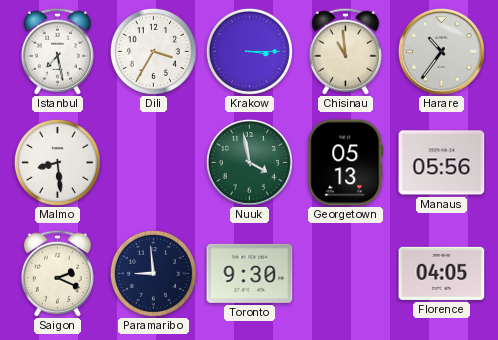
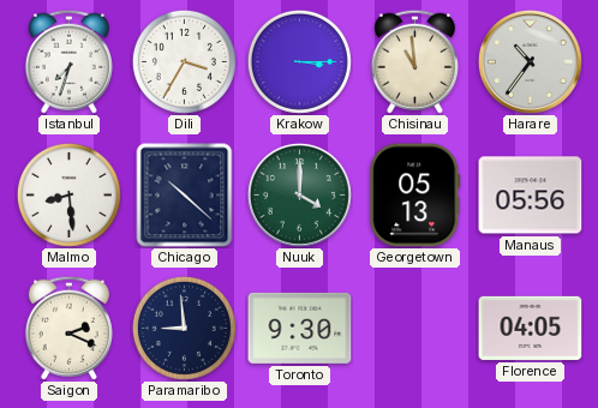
Istanbul: 7:28 -> 7:33 (68, 61)
Chicago: none -> 10:22 (185, 196)
Nuuk: 3:58 -> 4:00 (299, 194)
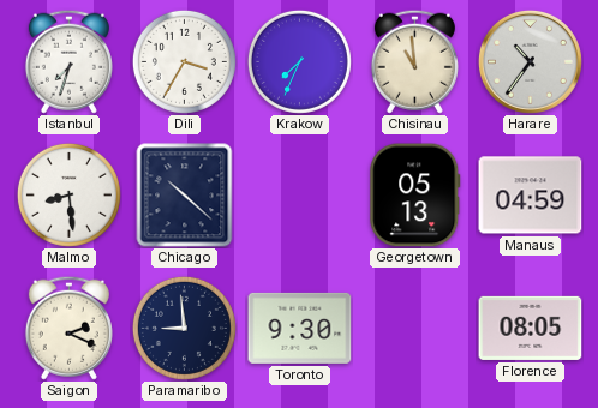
Krakow: 3:15 -> 7:34 (299, 61)
Nuuk: 4:00 -> none (299, 194)
Manaus: 05:56 -> 04:59 (531, 196)
Florence: 04:05 -> 08:05 (531, 328)
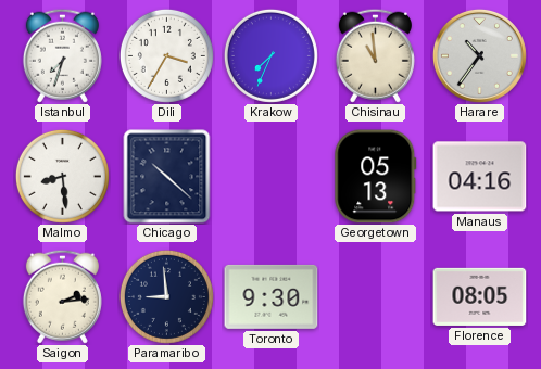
Manaus: 04:59 -> 04:16 (480, 177)
Saigon: 2:19 -> 2:14 (62, 296)
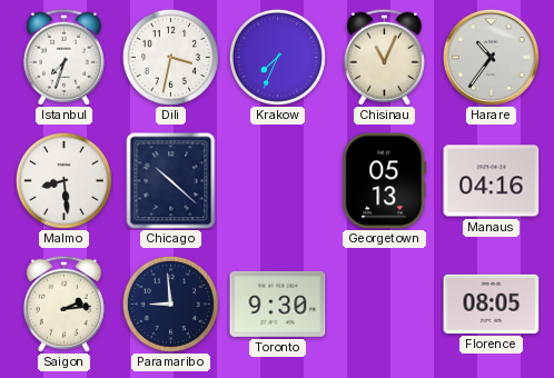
Dili: 3:35 -> 3:32 (170, 57)
Chisinau: 10:59 -> 11:04 (384, 57)
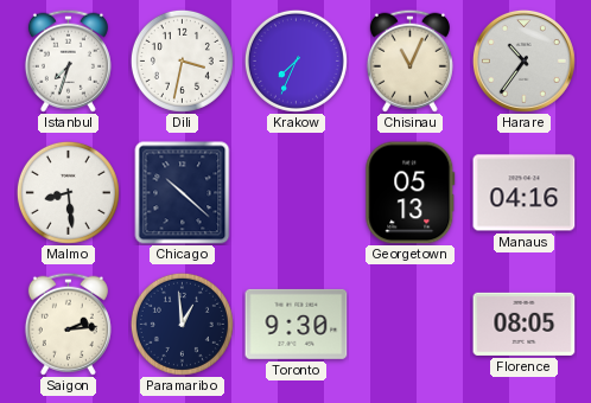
Paramaribo: 8:59 -> 12:59 (182, 324)
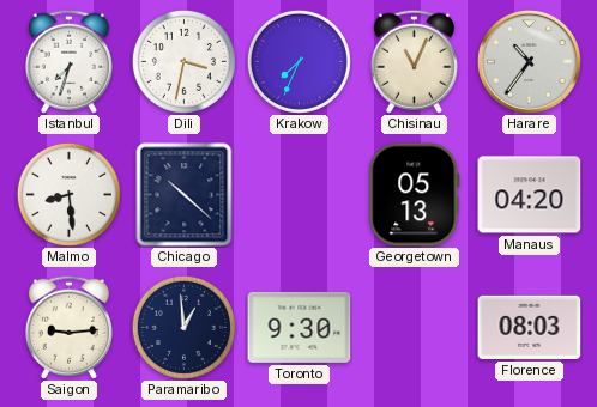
Manaus: 04:16 -> 04:20 (530, 195)
Saigon: 2:14 -> 9:14 (68, 327)
Florence: 08:05 -> 08:03 (530, 327)
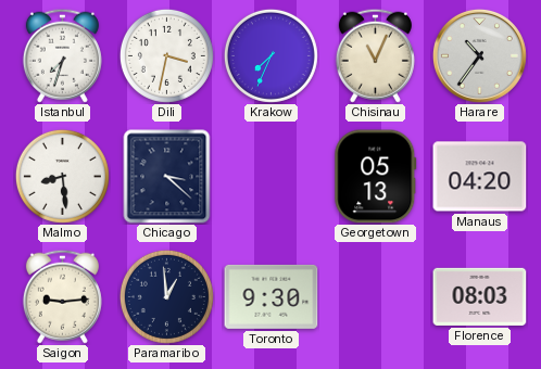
Chicago: 10:22 -> 3:22 (167, 177)
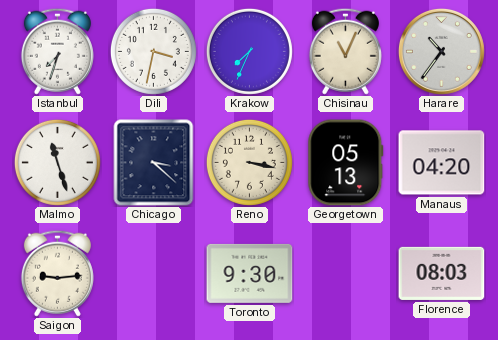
Malmo: 8:29 -> 11:27 (57, 162)
Reno: none -> 3:17 (249, 162)
Paramaribo: 12:59 -> none (166, 296)
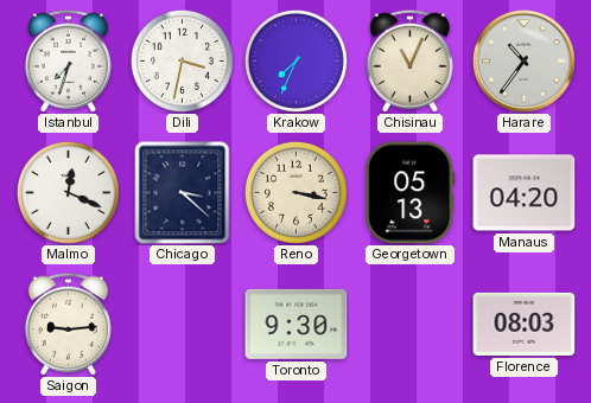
Malmo: 11:27 -> 12:19 (68, 192)
